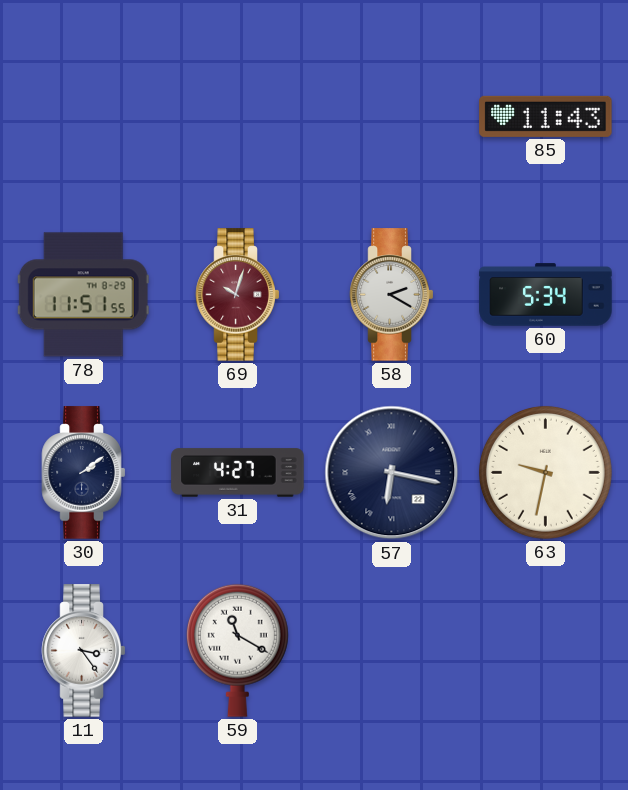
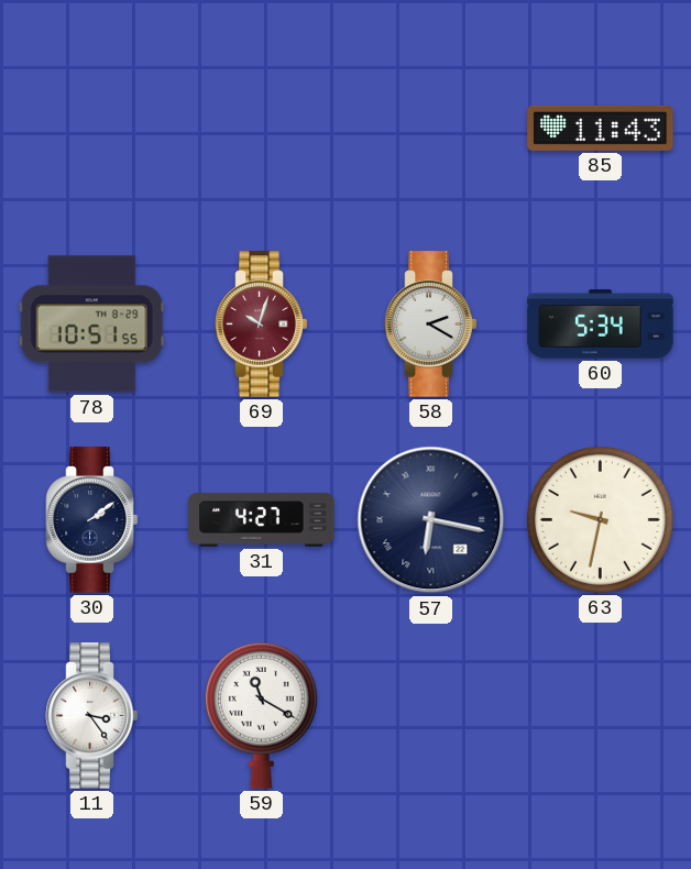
78: 11:51 -> 10:51 (91, 324)
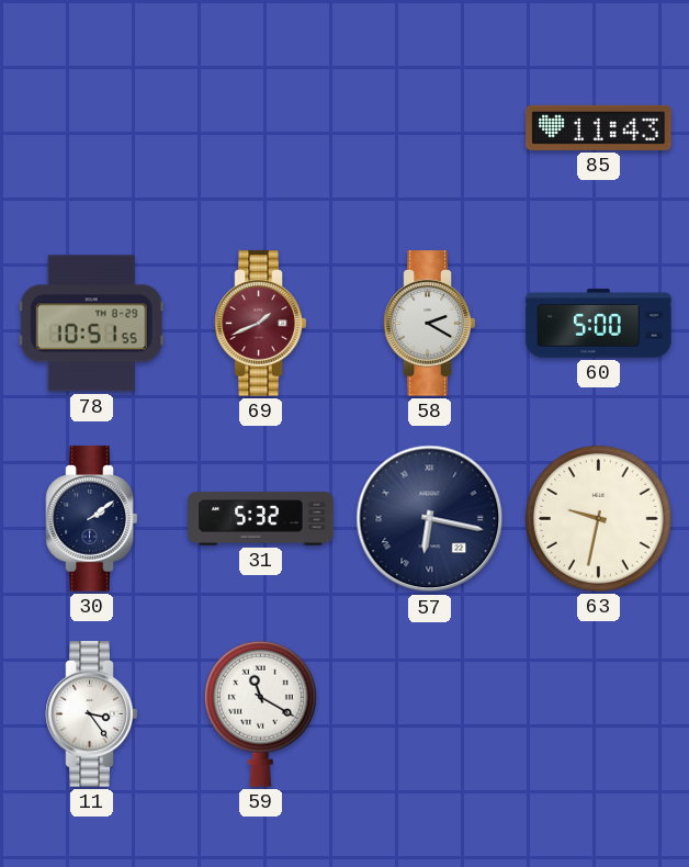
69: 10:03 -> 1:41 (261, 324)
60: 5:34 -> 5:00 (599, 324)
31: 4:27 -> 5:32 (261, 519)
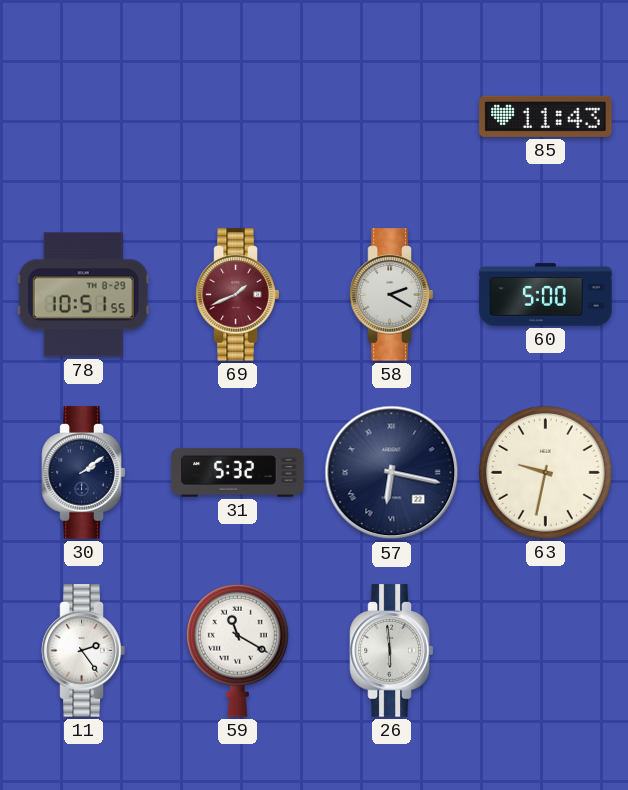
11: 3:24 -> 2:24 (84, 651)
26: none -> 5:59 (392, 651)
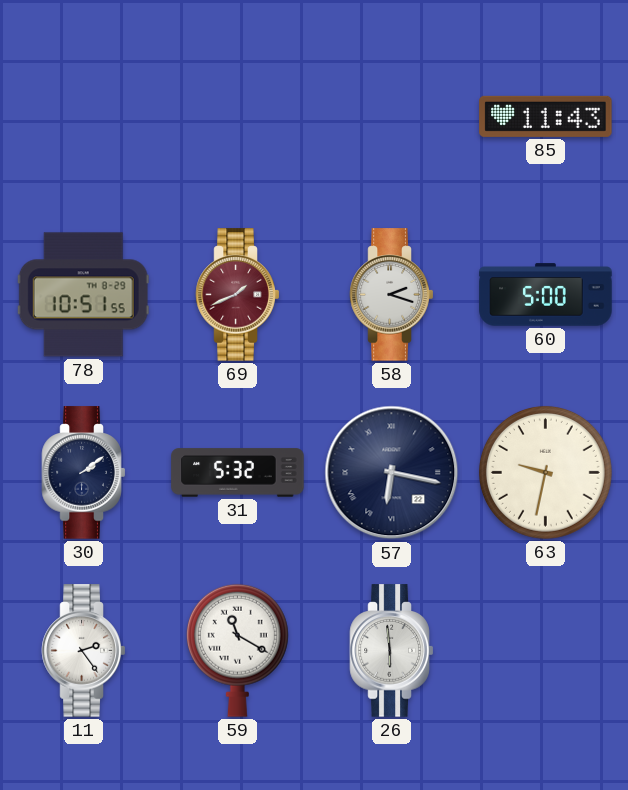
58: 2:20 -> 2:18 (392, 295)
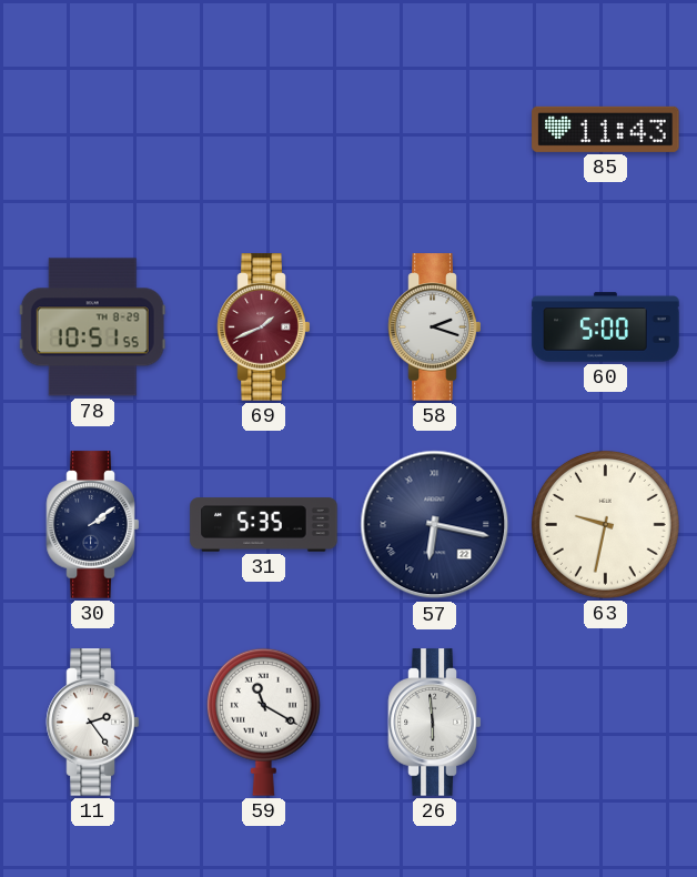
31: 5:32 -> 5:35 (264, 525)
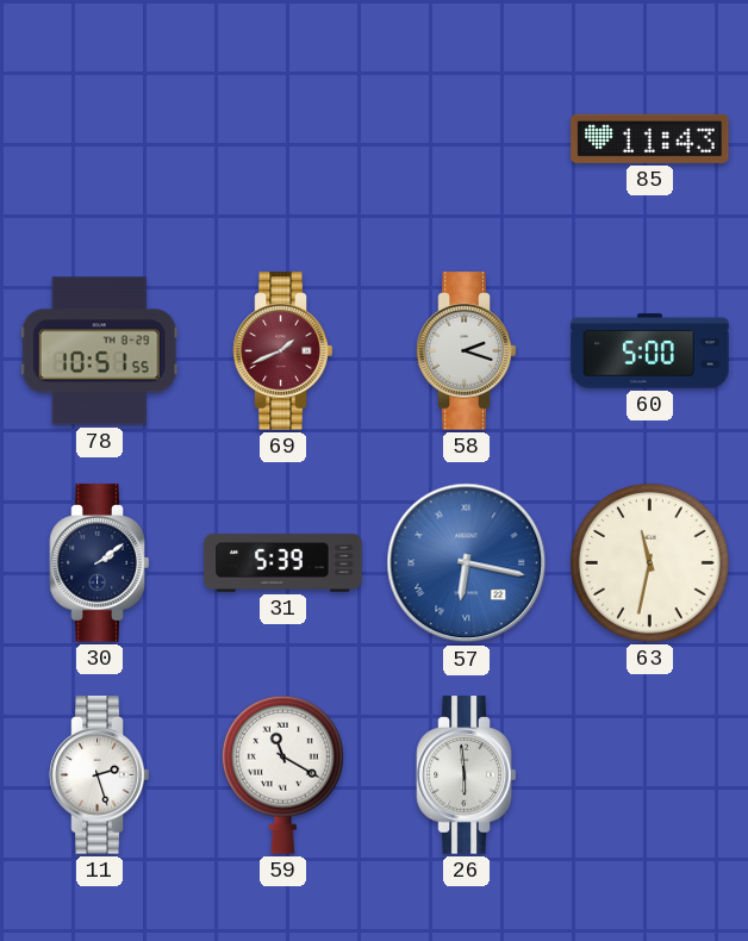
31: 5:35 -> 5:39 (283, 563)
57 dial: navy -> blue (467, 563)
63: 9:32 -> 11:32 (649, 562)
11: 2:24 -> 2:27 (100, 775)
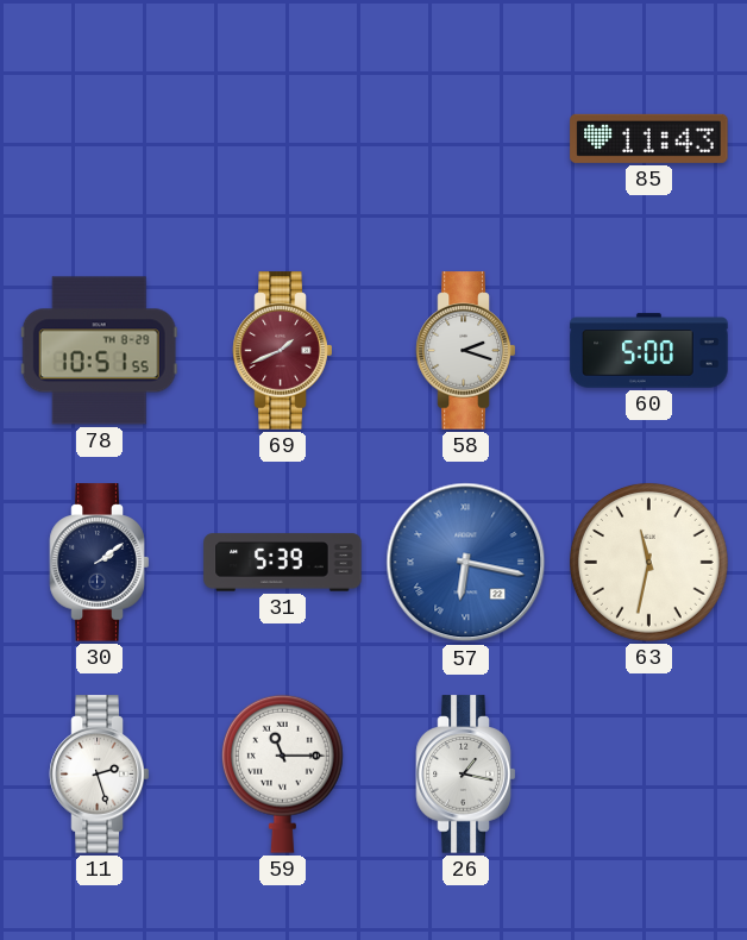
59: 11:20 -> 11:15 (282, 773)
26: 5:59 -> 1:17 (466, 775)
